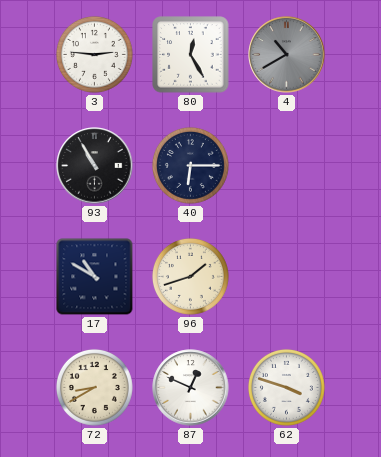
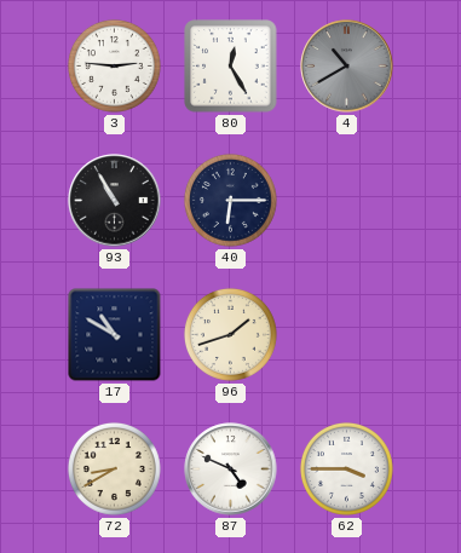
87: 12:49 -> 4:49 (231, 470)
62: 3:48 -> 3:45 (346, 468)
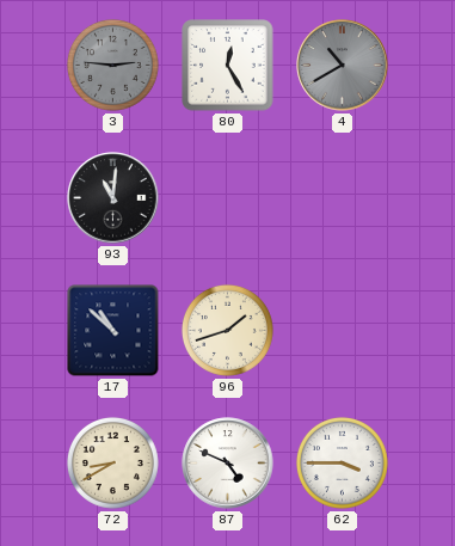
3 dial: white -> grey (112, 65)
93: 10:55 -> 11:01 (113, 198)
40: 6:15 -> none (230, 200)
17: 10:50 -> 10:52 (113, 331)
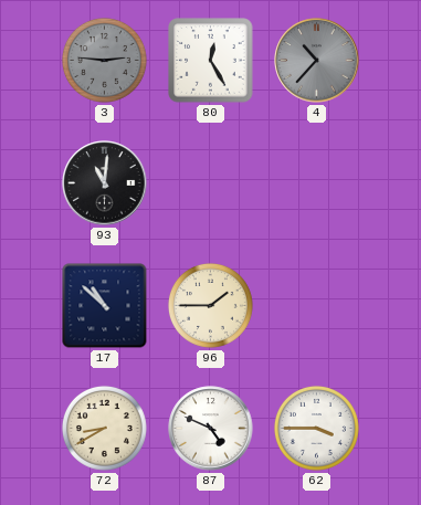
4: 10:40 -> 10:37 (317, 61)
96: 1:42 -> 1:45 (210, 305)
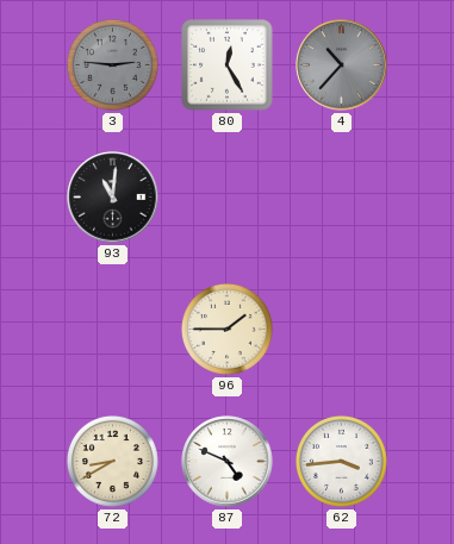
17: 10:52 -> none (105, 306)
62: 3:45 -> 3:44 (341, 461)
